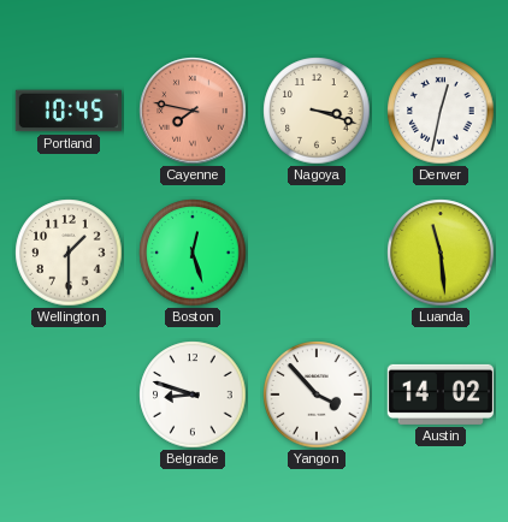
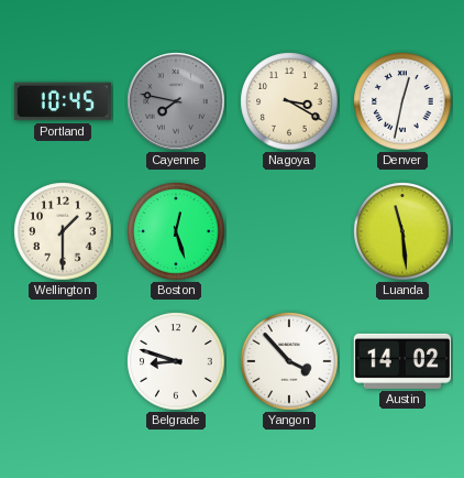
Cayenne dial: salmon -> grey (176, 101)
Nagoya: 3:18 -> 3:20 (289, 101)
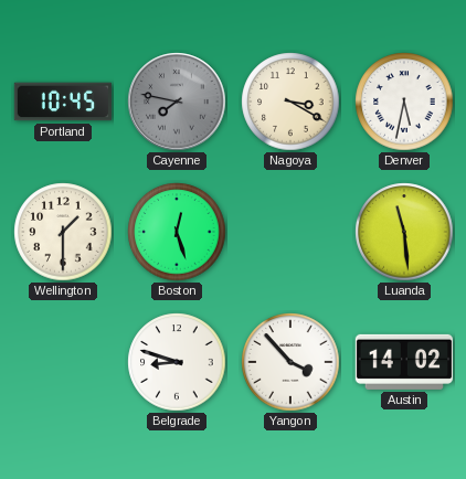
Denver: 12:32 -> 5:32 (404, 102)
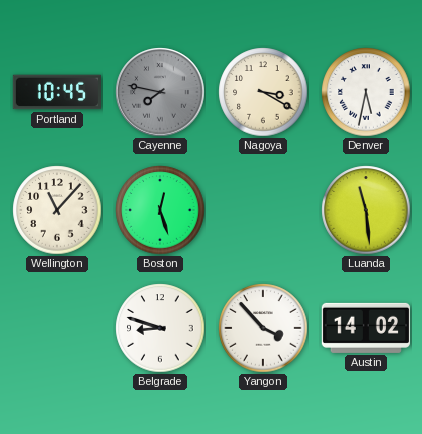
Wellington: 1:30 -> 11:07 (57, 210)
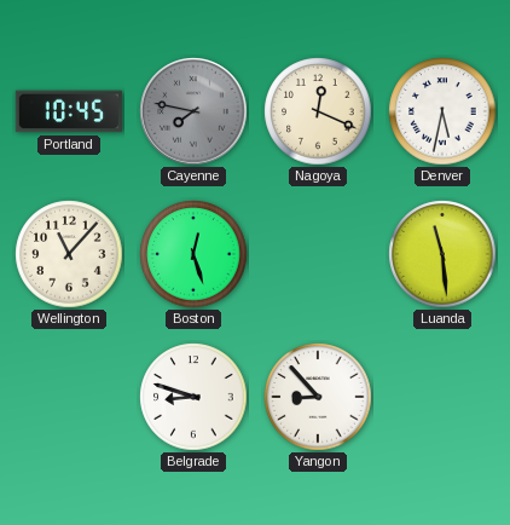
Nagoya: 3:20 -> 12:19 (318, 111)
Yangon: 3:53 -> 8:53 (318, 397)
Austin: 14:02 -> none (366, 328)
